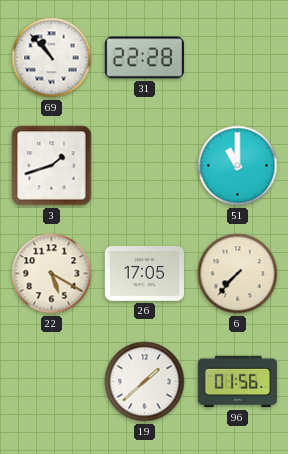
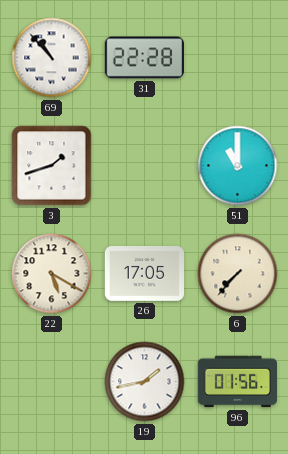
19: 1:38 -> 1:43 (145, 382)
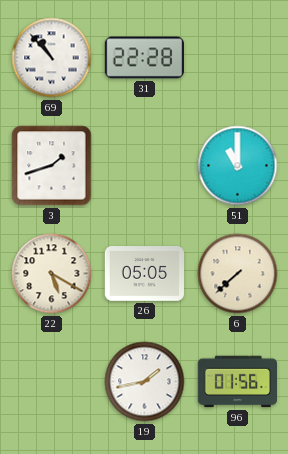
26: 17:05 -> 05:05 (144, 274)
6: 7:37 -> 7:38 (238, 274)
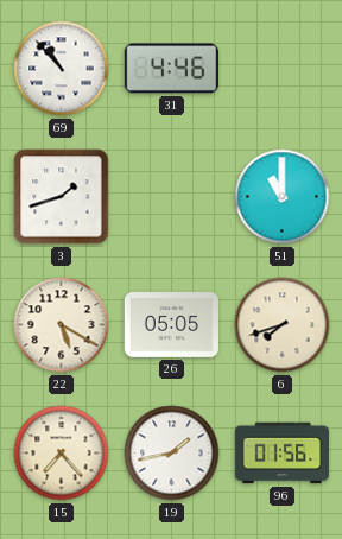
31: 22:28 -> 4:46 (171, 69)
6: 7:38 -> 7:42 (283, 325)
15: none -> 7:23 (62, 454)
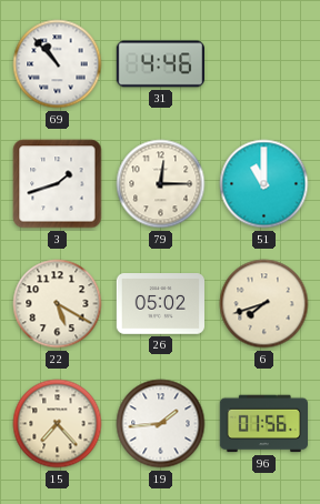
79: none -> 12:15 (161, 184)
26: 05:05 -> 05:02 (160, 304)
19: 1:43 -> 1:44 (161, 424)
